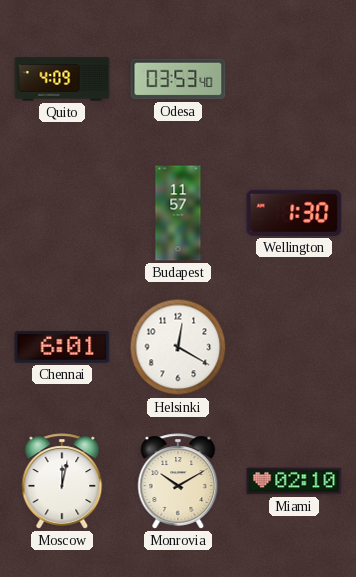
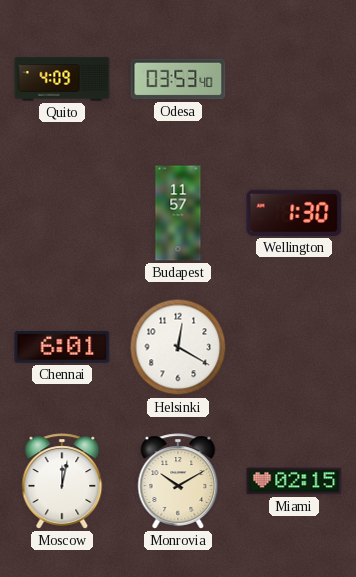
Miami: 02:10 -> 02:15 (294, 481)
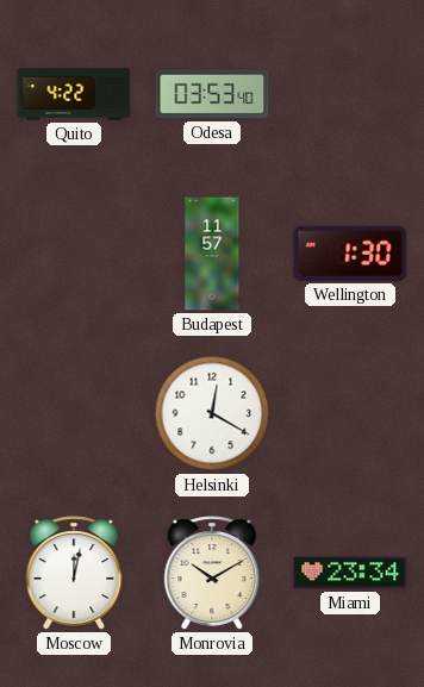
Quito: 4:09 -> 4:22 (74, 94)
Chennai: 6:01 -> none (62, 347)
Miami: 02:15 -> 23:34 (350, 573)
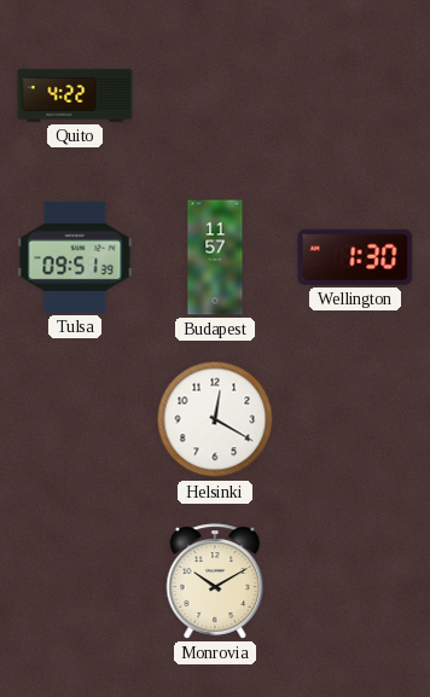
Odesa: 03:53 -> none (212, 94)
Tulsa: none -> 09:51 (75, 257)
Moscow: 12:02 -> none (74, 573)
Miami: 23:34 -> none (350, 573)
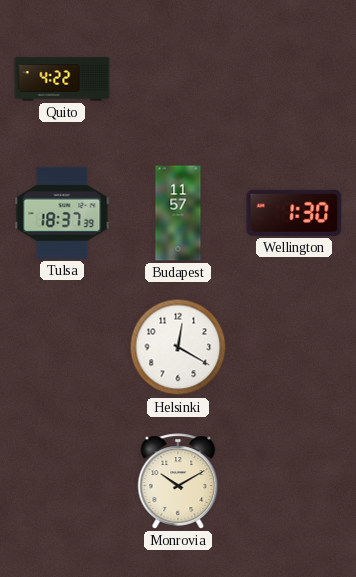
Tulsa: 09:51 -> 18:37 (62, 213)
